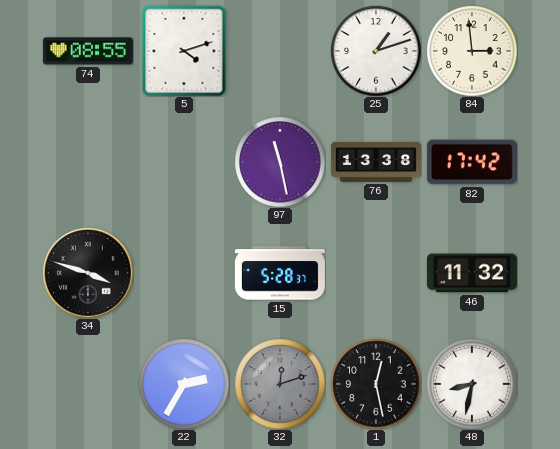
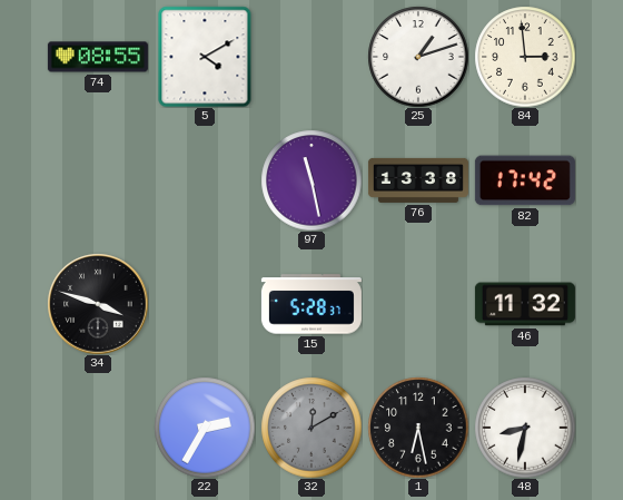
5: 4:12 -> 4:10 (205, 57)
32: 12:12 -> 12:10 (311, 428)
1: 12:28 -> 6:28 (418, 428)
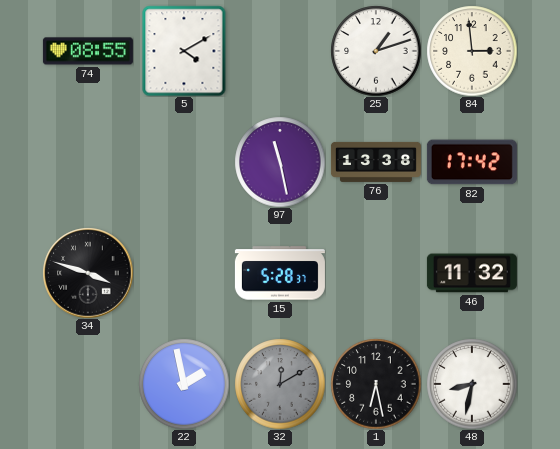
22: 2:35 -> 1:58 (184, 384)
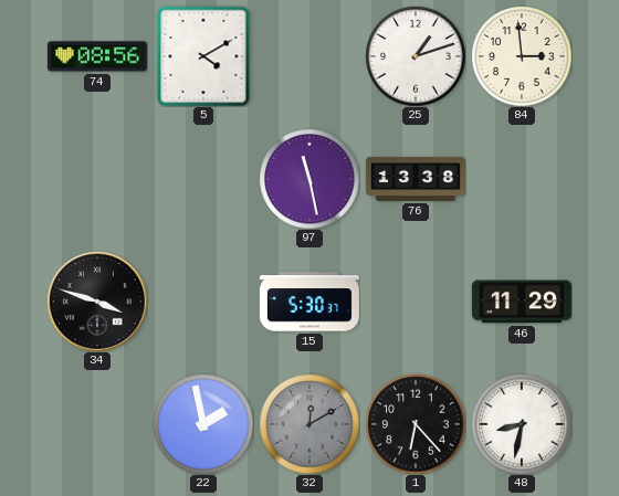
74: 08:55 -> 08:56 (97, 56)
82: 17:42 -> none (472, 162)
15: 5:28 -> 5:30 (309, 302)
46: 11:32 -> 11:29 (522, 302)
1: 6:28 -> 6:23 (416, 424)
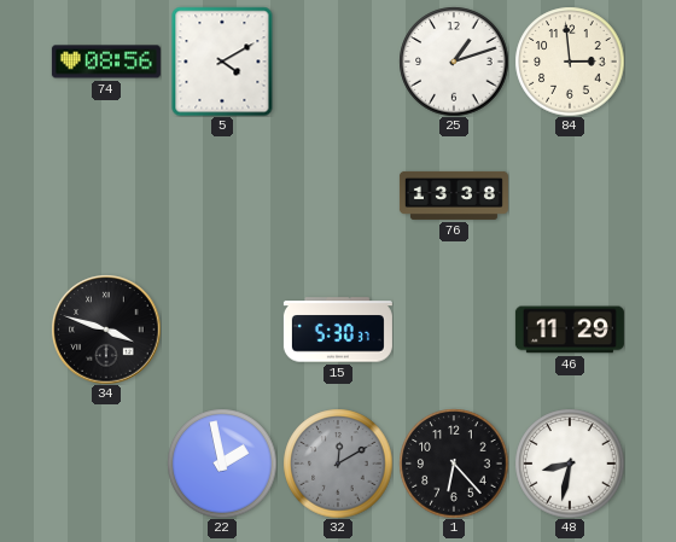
97: 11:28 -> none (309, 179)
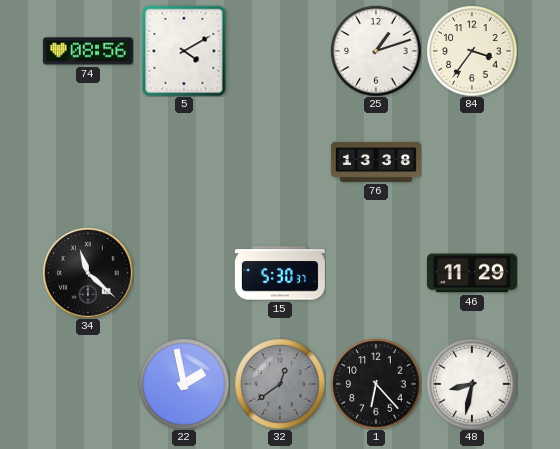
84: 2:59 -> 3:36 (472, 51)
34: 3:48 -> 11:22 (88, 273)
32: 12:10 -> 12:39 (280, 384)
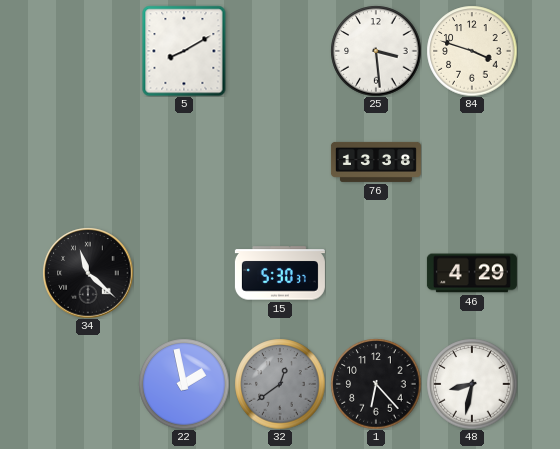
74: 08:56 -> none (88, 51)
5: 4:10 -> 8:10 (184, 51)
25: 1:12 -> 3:29 (376, 51)
84: 3:36 -> 3:48 (472, 51)
46: 11:29 -> 4:29 (472, 273)
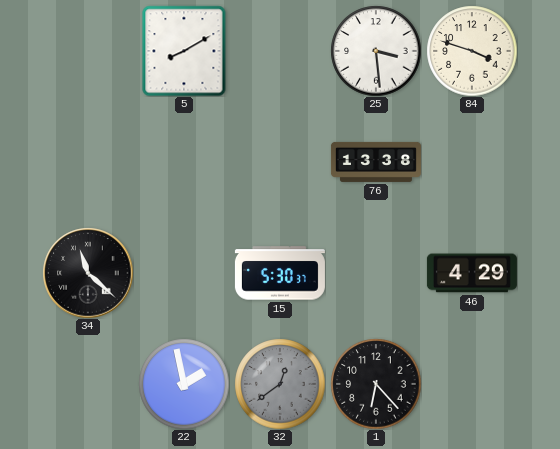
48: 8:32 -> none (472, 384)
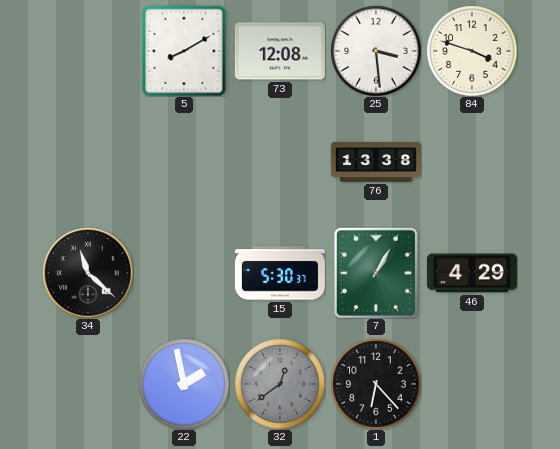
73: none -> 12:08 (280, 51)
7: none -> 1:05 (376, 273)
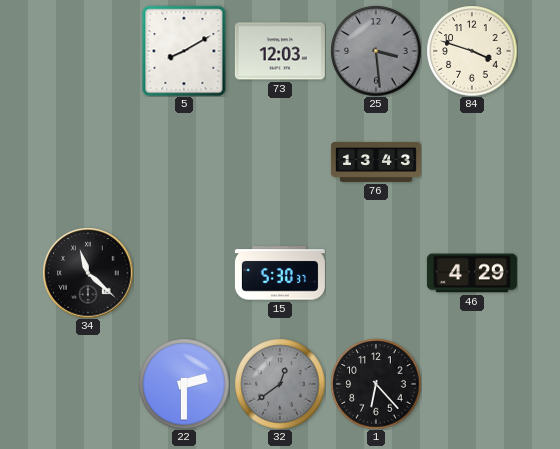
73: 12:08 -> 12:03 (280, 51)
25 dial: white -> grey (376, 51)
76: 13:38 -> 13:43 (376, 162)
7: 1:05 -> none (376, 273)
22: 1:58 -> 2:30 (184, 384)
